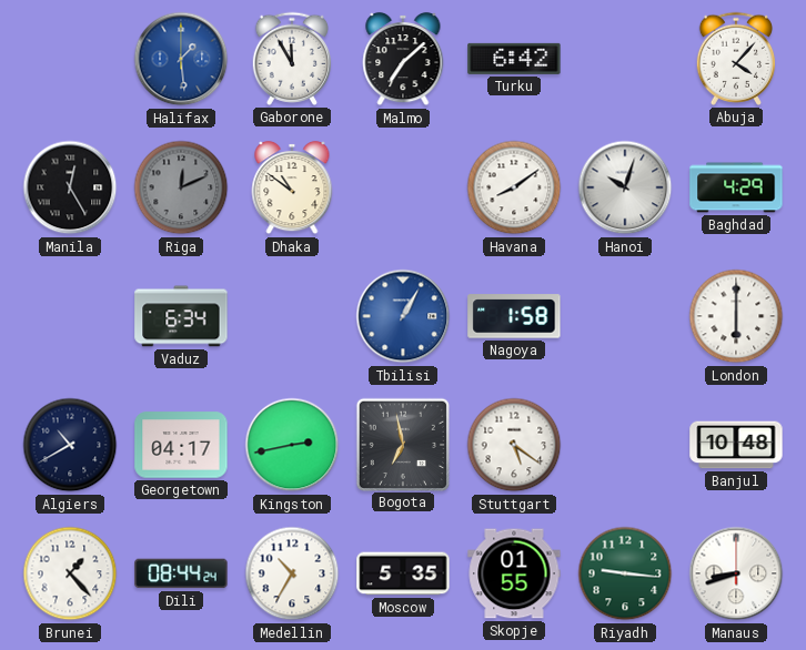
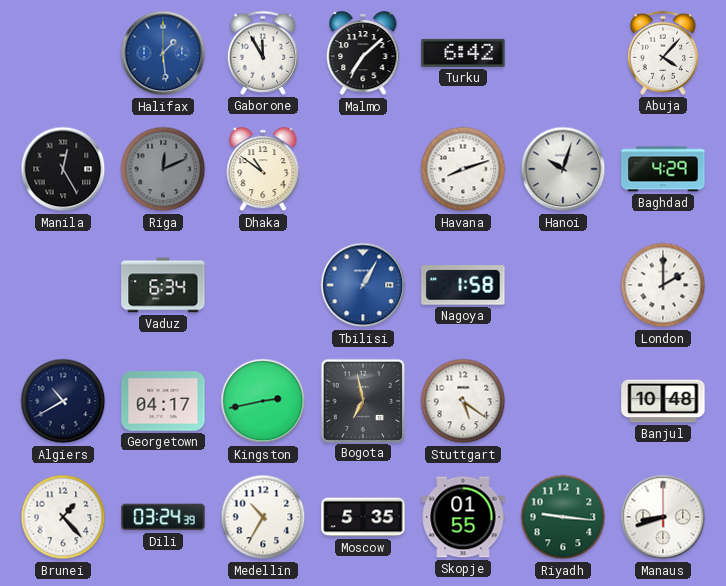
Havana: 8:09 -> 8:12 (463, 169)
London: 6:00 -> 2:00 (663, 285)
Dili: 08:44 -> 03:24 (163, 517)
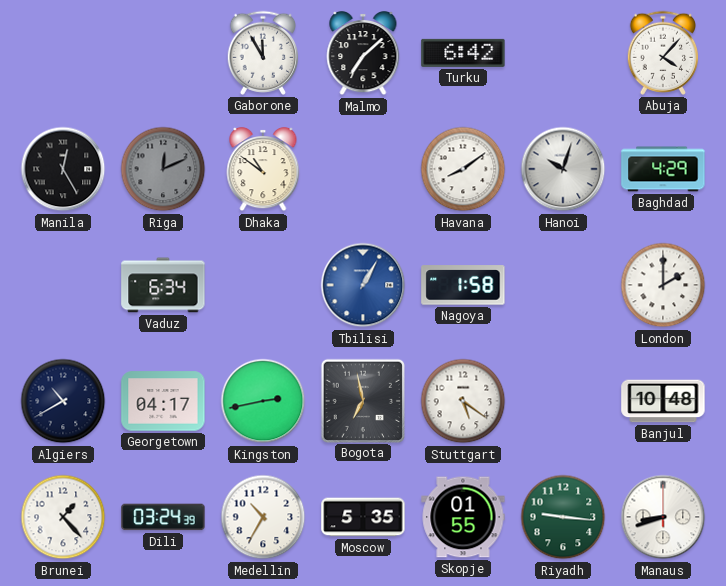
Halifax: 1:29 -> none (163, 53)
Havana: 8:12 -> 8:09 (463, 169)
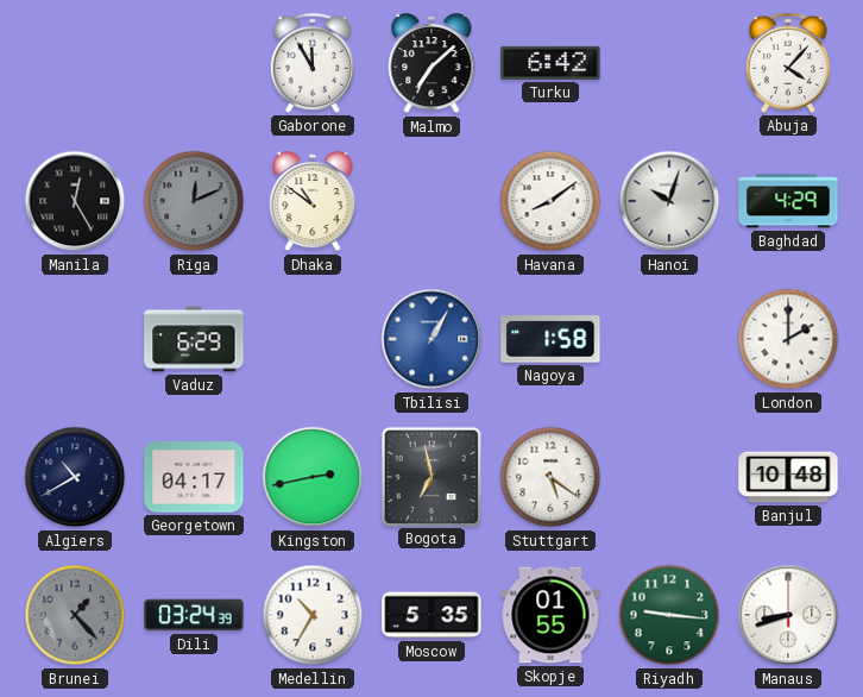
Vaduz: 6:34 -> 6:29 (194, 339)
Brunei dial: white -> grey (75, 615)
